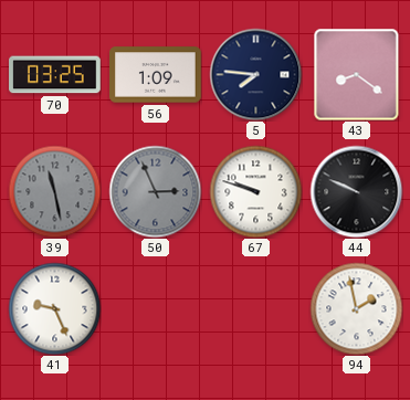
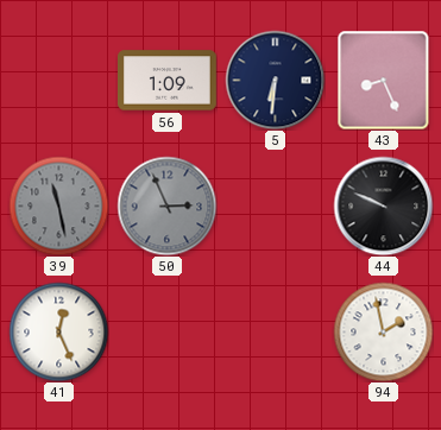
70: 03:25 -> none (55, 75)
5: 7:46 -> 6:31 (275, 80)
43: 8:21 -> 8:26 (384, 80)
67: 9:48 -> none (255, 191)
41: 9:26 -> 12:26 (58, 331)
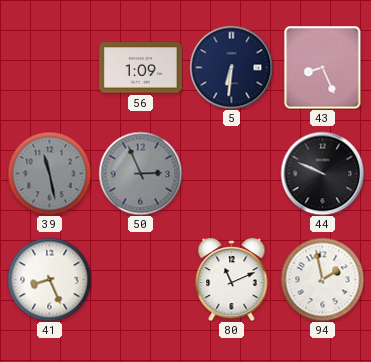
41: 12:26 -> 8:26 (49, 279)
80: none -> 11:11 (232, 279)
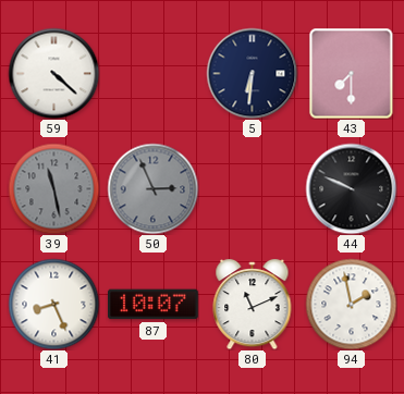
59: none -> 4:22 (53, 73)
56: 1:09 -> none (141, 68)
43: 8:26 -> 7:30 (352, 73)
87: none -> 10:07 (154, 305)
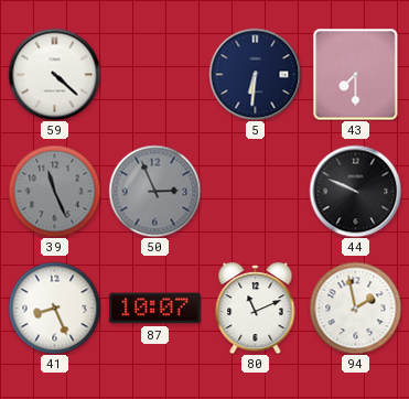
39: 11:28 -> 11:26 (54, 191)
